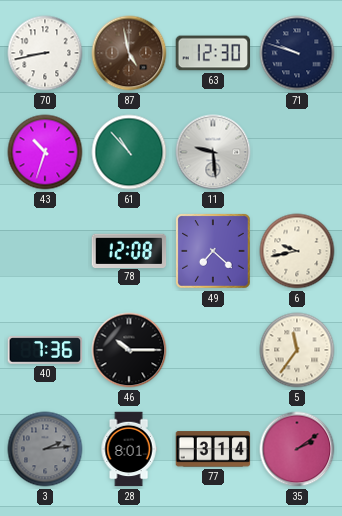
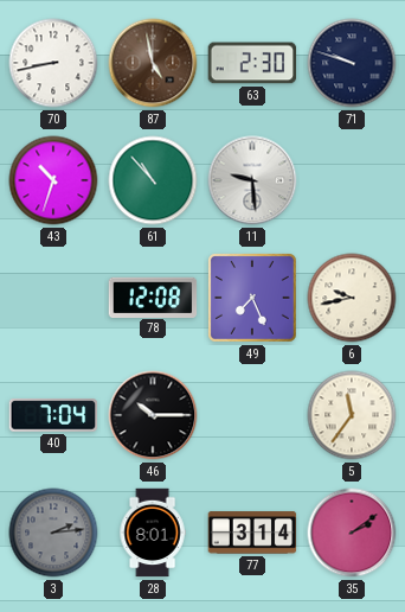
63: 12:30 -> 2:30 (252, 63)
49: 7:22 -> 7:26 (253, 299)
40: 7:36 -> 7:04 (53, 415)
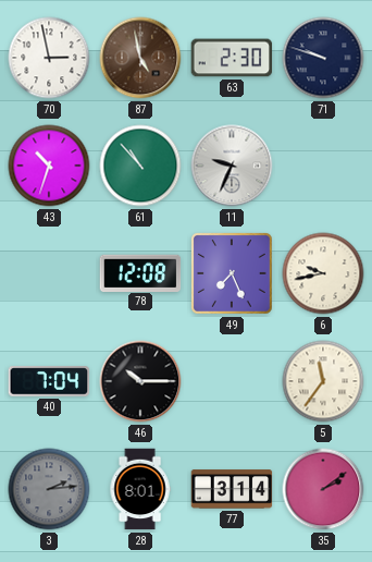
70: 8:43 -> 2:58 (49, 58)
11: 9:29 -> 9:34 (232, 166)
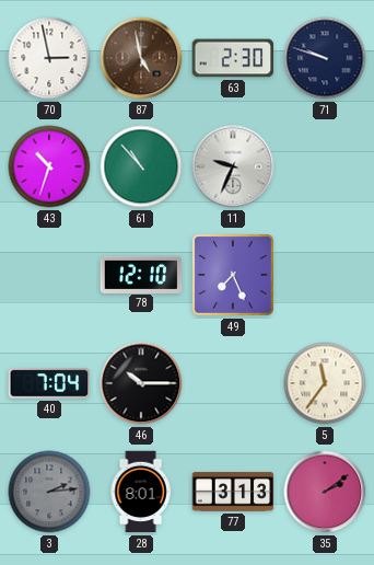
78: 12:08 -> 12:10 (141, 274)
6: 9:43 -> none (323, 273)
77: 3:14 -> 3:13 (233, 492)
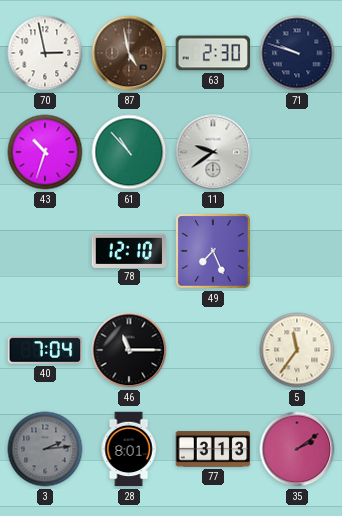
11: 9:34 -> 9:39 (213, 152)
46: 10:15 -> 11:15 (129, 350)
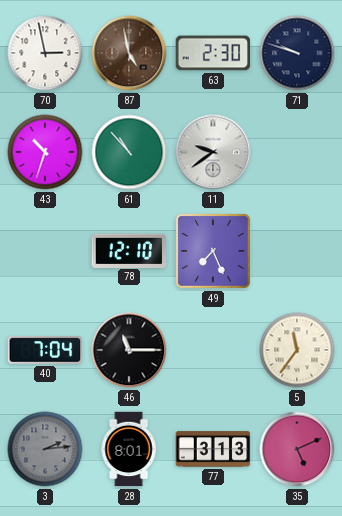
35: 2:09 -> 5:11 (297, 449)
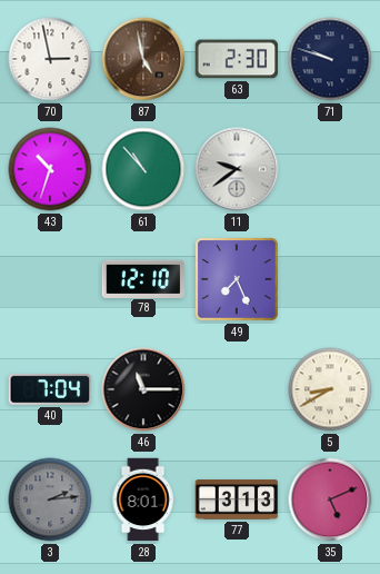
5: 11:36 -> 8:40 (330, 389)
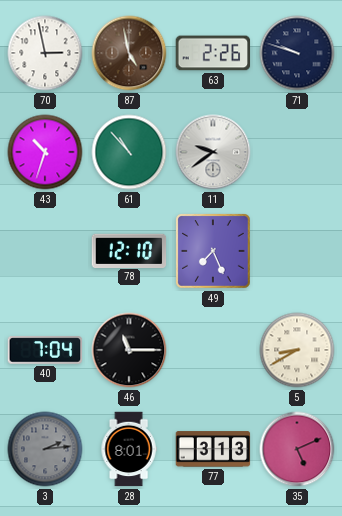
63: 2:30 -> 2:26 (213, 53)
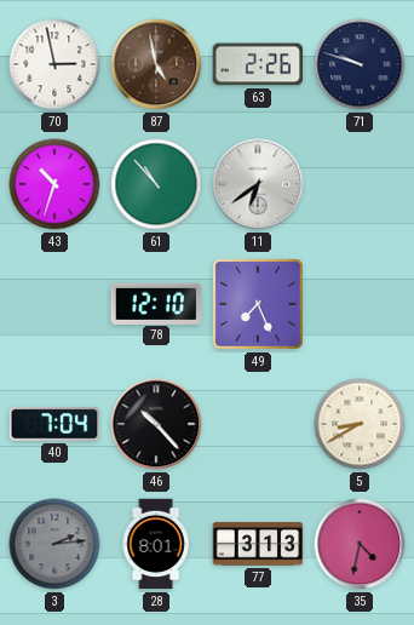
11: 9:39 -> 6:39 (258, 184)
46: 11:15 -> 10:23 (156, 424)
35: 5:11 -> 4:32 (360, 544)
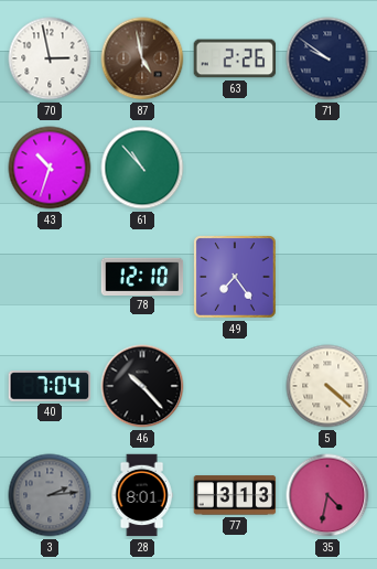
71: 9:48 -> 9:51 (327, 58)
11: 6:39 -> none (258, 184)
49: 7:26 -> 7:24 (236, 278)
5: 8:40 -> 4:22 (327, 386)
